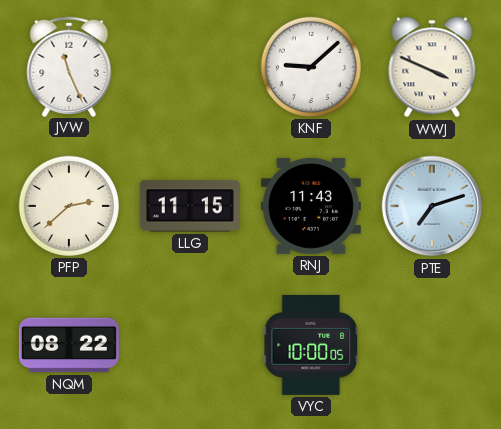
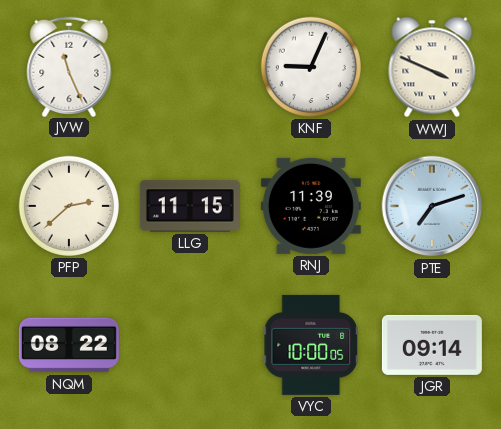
KNF: 9:08 -> 9:04 (311, 67)
RNJ: 11:43 -> 11:39 (311, 206)
JGR: none -> 09:14 (432, 345)
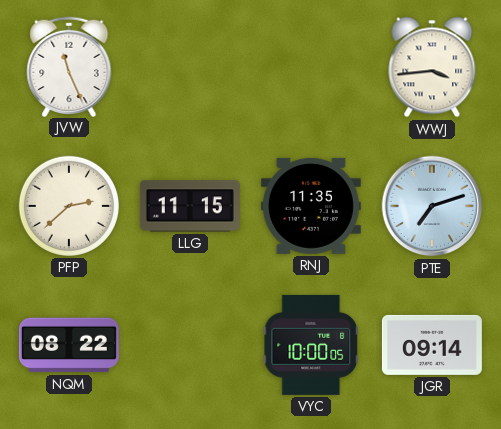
KNF: 9:04 -> none (311, 67)
WWJ: 3:49 -> 3:44 (432, 67)
RNJ: 11:39 -> 11:35 (311, 206)
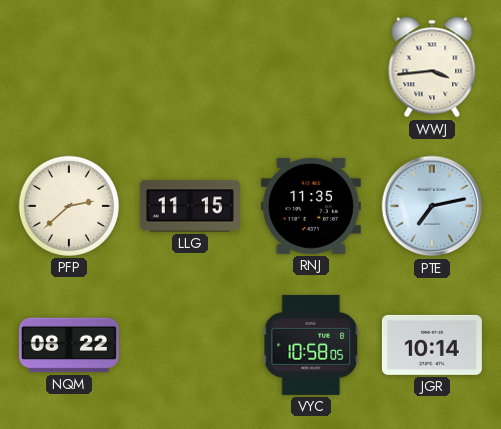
JVW: 11:26 -> none (69, 66)
PTE: 7:12 -> 7:13 (432, 206)
VYC: 10:00 -> 10:58 (311, 345)
JGR: 09:14 -> 10:14 (432, 345)
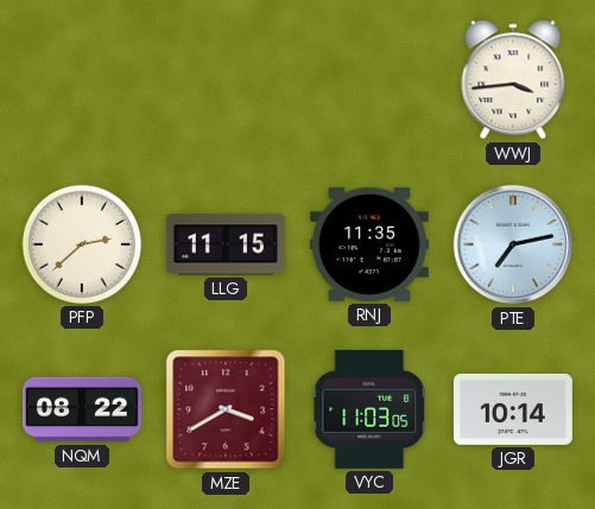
MZE: none -> 3:40 (226, 409)
VYC: 10:58 -> 11:03 (369, 409)
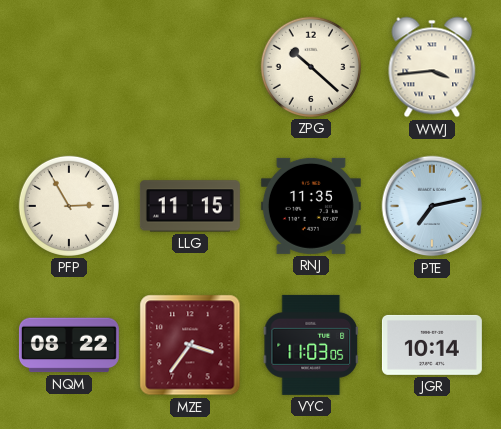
ZPG: none -> 10:22 (311, 67)
PFP: 2:38 -> 2:55 (69, 206)
MZE: 3:40 -> 3:36 (190, 345)
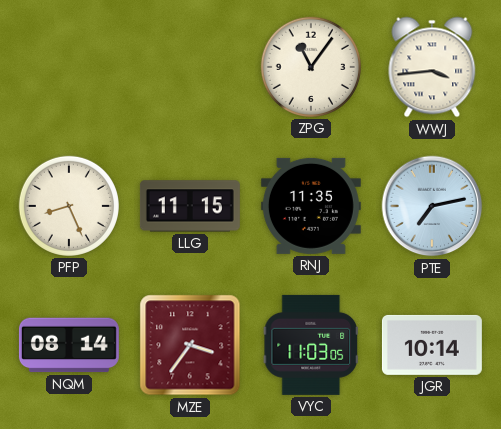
ZPG: 10:22 -> 11:06 (311, 67)
PFP: 2:55 -> 8:26 (69, 206)
NQM: 08:22 -> 08:14 (69, 345)
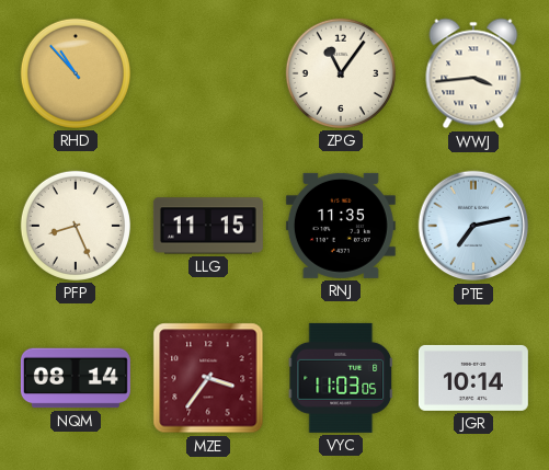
RHD: none -> 10:53 (76, 73)
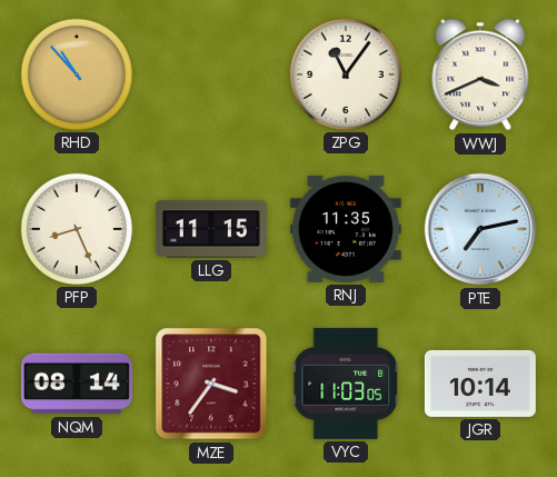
WWJ: 3:44 -> 3:41 (480, 74)
